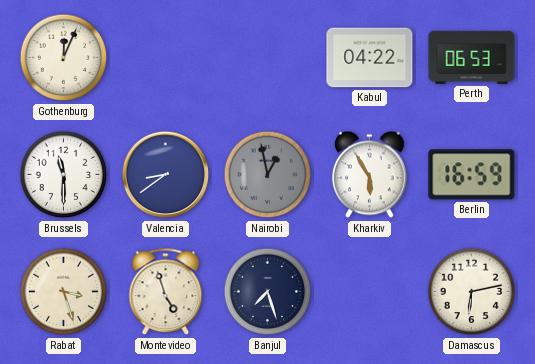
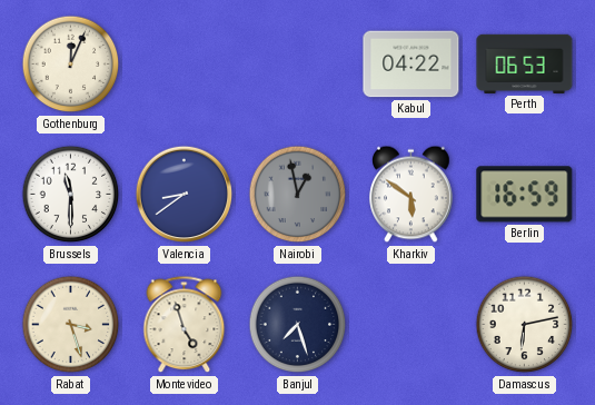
Kharkiv: 5:55 -> 5:51 (411, 195)
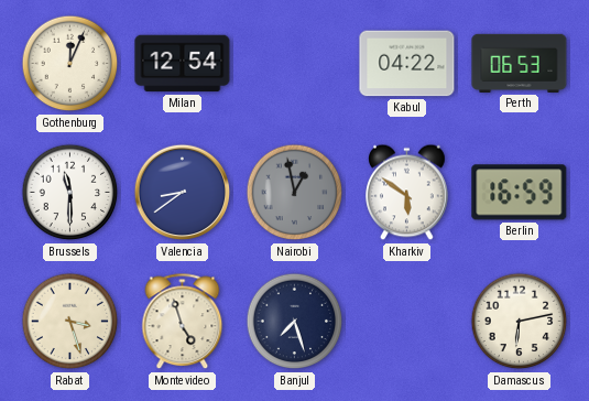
Milan: none -> 12:54 (183, 64)
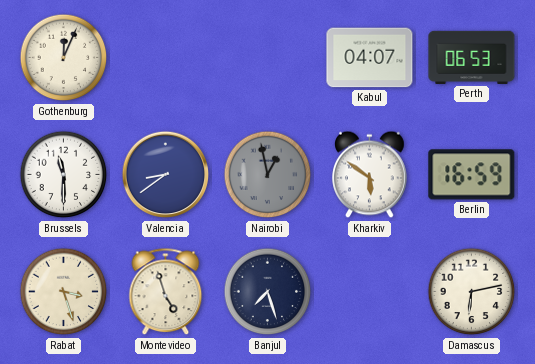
Milan: 12:54 -> none (183, 64)
Kabul: 04:22 -> 04:07 (370, 58)
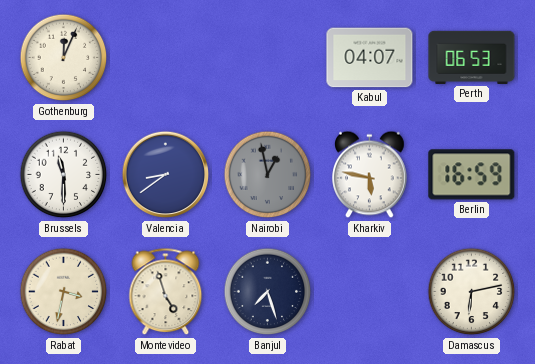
Kharkiv: 5:51 -> 5:47 (370, 175)
Rabat: 3:27 -> 3:32 (64, 292)
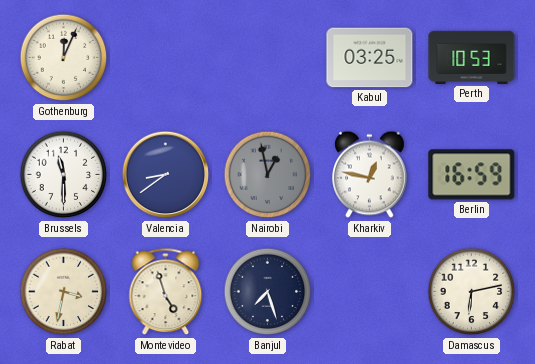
Kabul: 04:07 -> 03:25 (370, 58)
Perth: 06:53 -> 10:53 (472, 57)
Kharkiv: 5:47 -> 12:47 (370, 175)
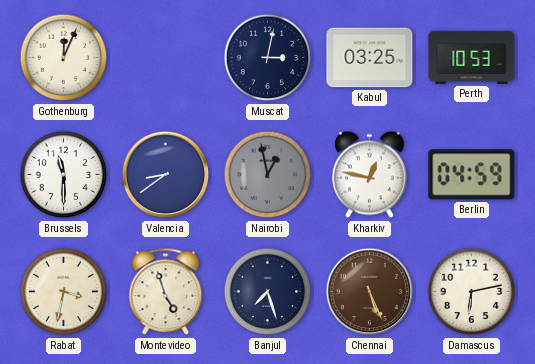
Muscat: none -> 3:02 (268, 58)
Berlin: 16:59 -> 04:59 (472, 175)
Chennai: none -> 5:26 (370, 292)
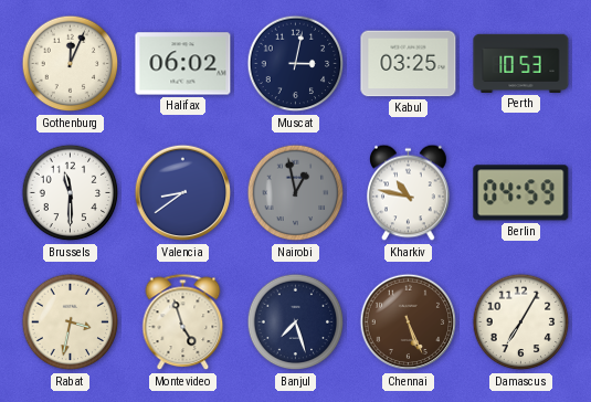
Halifax: none -> 06:02 (183, 64)
Kharkiv: 12:47 -> 10:47 (409, 193)
Damascus: 6:13 -> 7:05 (521, 322)
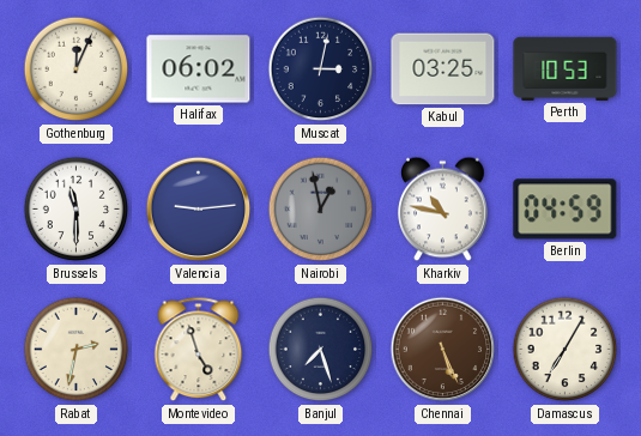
Valencia: 8:39 -> 9:14 (199, 210)
Rabat: 3:32 -> 2:32 (77, 350)
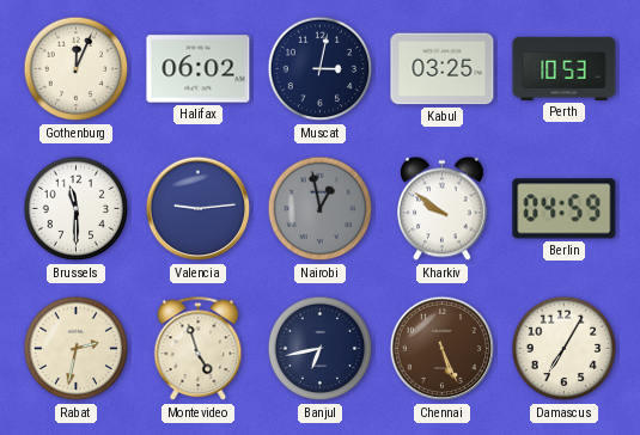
Kharkiv: 10:47 -> 9:51 (443, 209)
Banjul: 7:27 -> 6:43 (321, 349)
